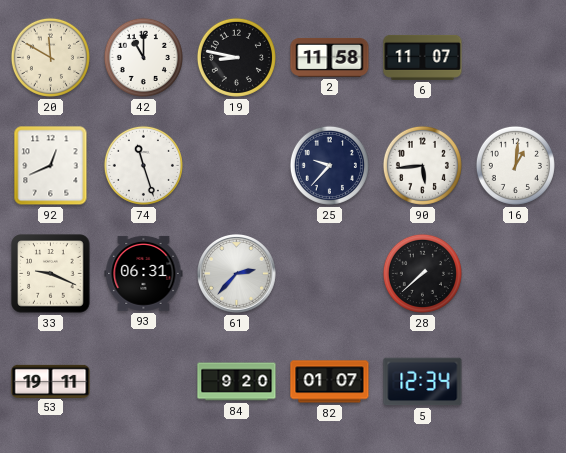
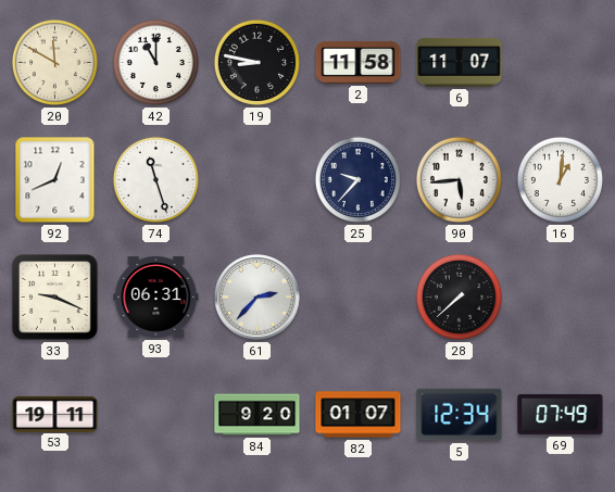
69: none -> 07:49 (561, 414)
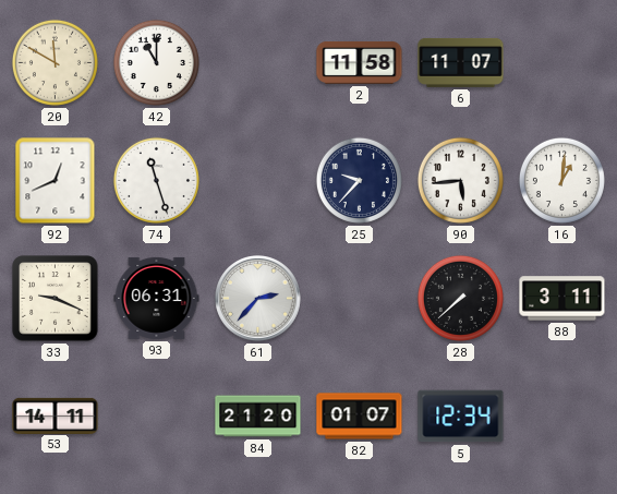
19: 8:47 -> none (256, 62)
88: none -> 3:11 (562, 299)
53: 19:11 -> 14:11 (56, 415)
84: 9:20 -> 21:20 (258, 417)
69: 07:49 -> none (561, 414)
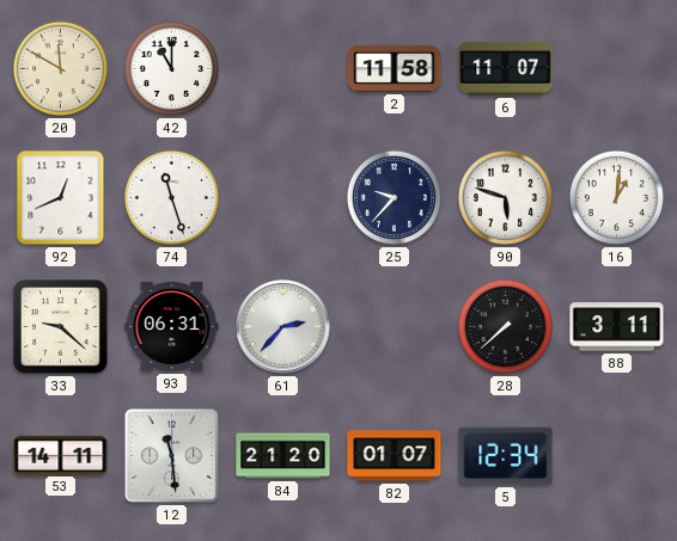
90: 5:44 -> 5:48 (505, 197)
33: 9:19 -> 9:22 (61, 327)
12: none -> 11:29 (171, 455)
